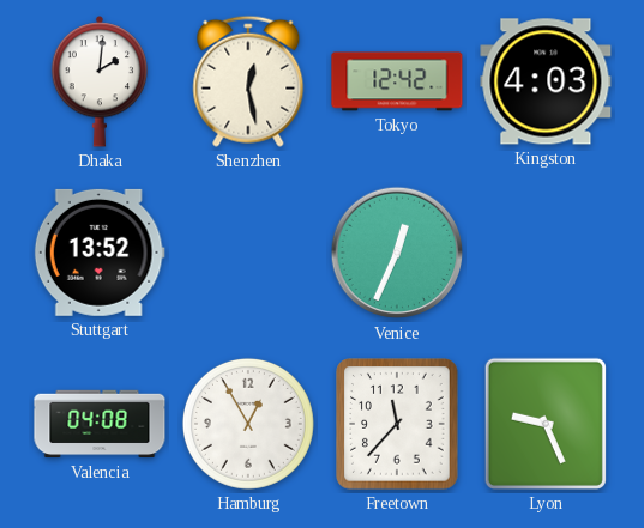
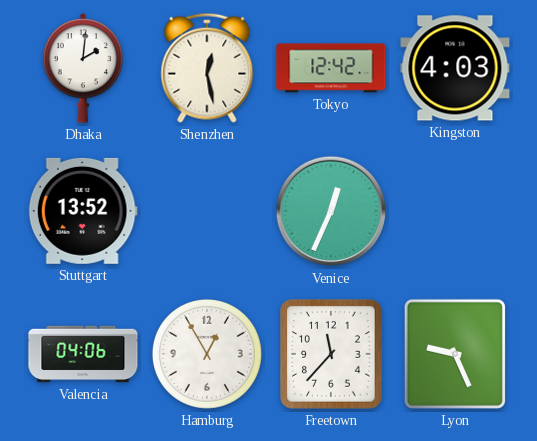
Valencia: 04:08 -> 04:06 (83, 354)
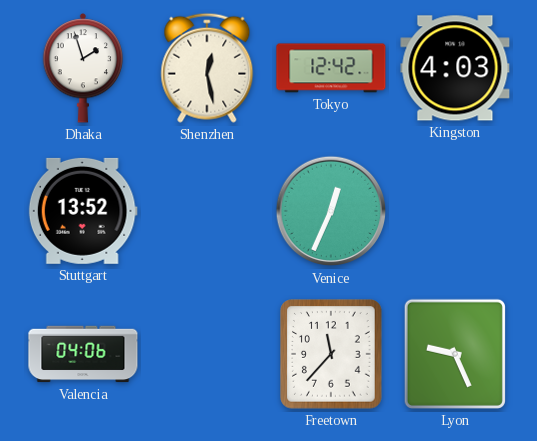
Dhaka: 2:01 -> 1:57 (83, 68)
Hamburg: 12:55 -> none (207, 354)
